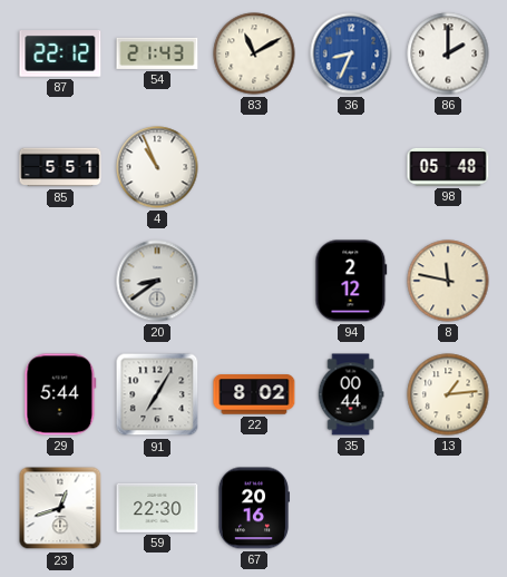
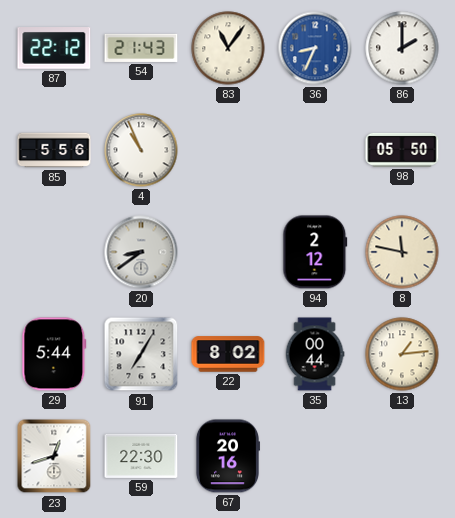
83: 11:10 -> 11:06 (228, 48)
85: 5:51 -> 5:56 (54, 150)
98: 05:48 -> 05:50 (402, 150)
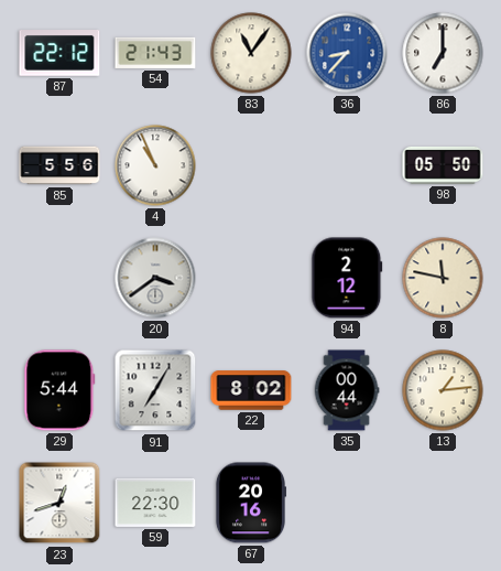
36: 8:34 -> 8:37 (347, 53)
86: 2:00 -> 7:00 (443, 53)
20: 8:39 -> 3:39 (155, 278)
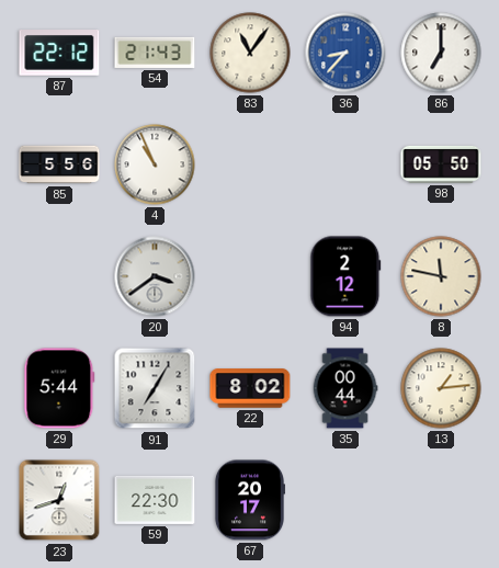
67: 20:16 -> 20:17 (249, 500)
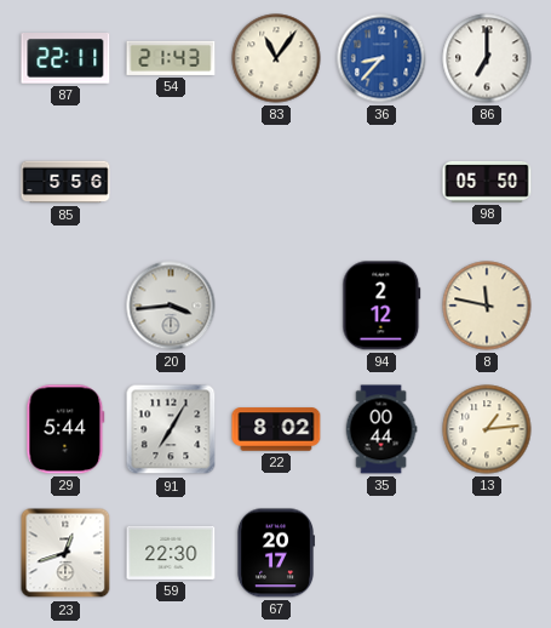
87: 22:12 -> 22:11 (65, 59)
4: 10:56 -> none (155, 164)
20: 3:39 -> 3:44 (171, 306)
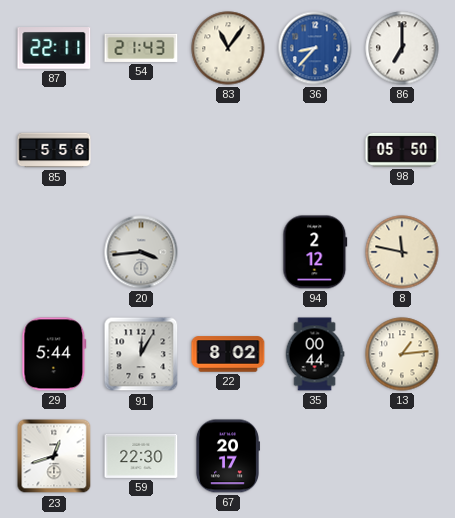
91: 7:05 -> 12:05 (141, 354)
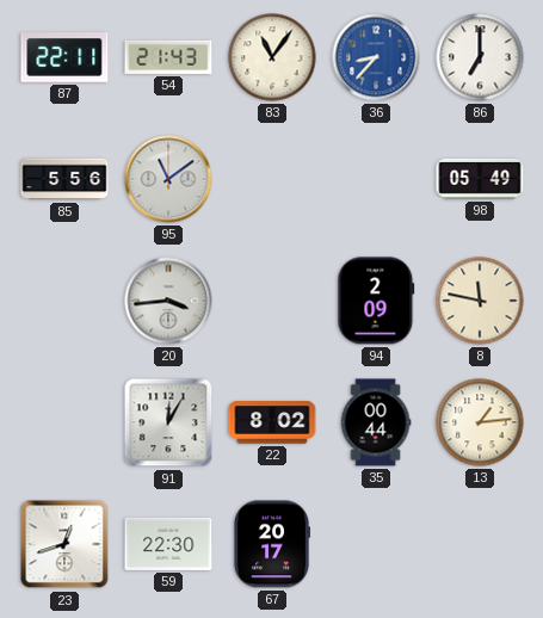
95: none -> 11:09 (168, 179)
98: 05:50 -> 05:49 (480, 179)
94: 2:12 -> 2:09 (376, 301)
29: 5:44 -> none (54, 354)
